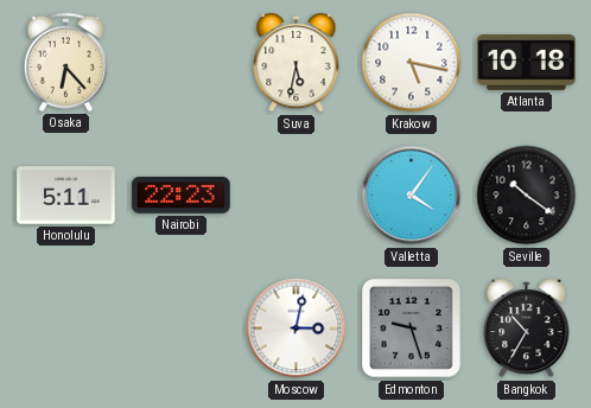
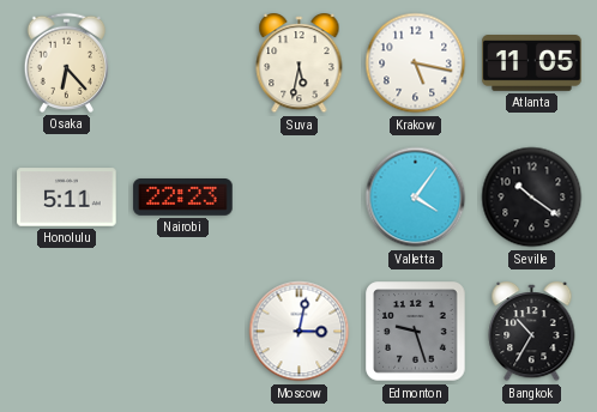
Atlanta: 10:18 -> 11:05 (532, 63)
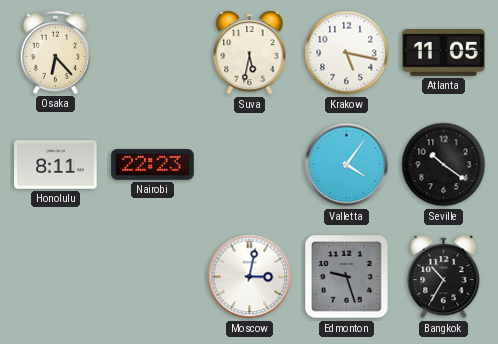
Honolulu: 5:11 -> 8:11 (56, 165)
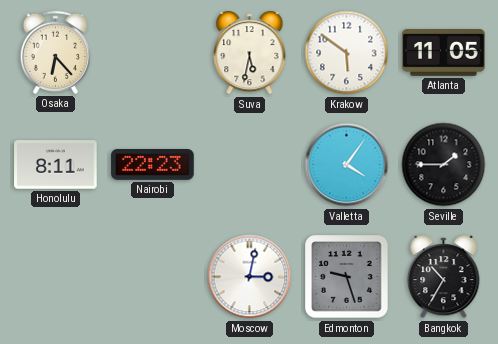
Krakow: 5:17 -> 5:51 (347, 53)
Seville: 10:21 -> 1:45 (444, 165)
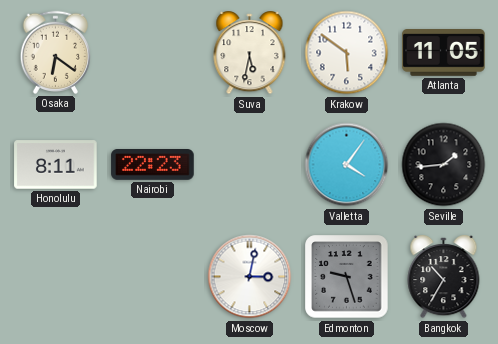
Osaka: 6:23 -> 6:21 (56, 52)
Seville: 1:45 -> 1:44 (444, 165)
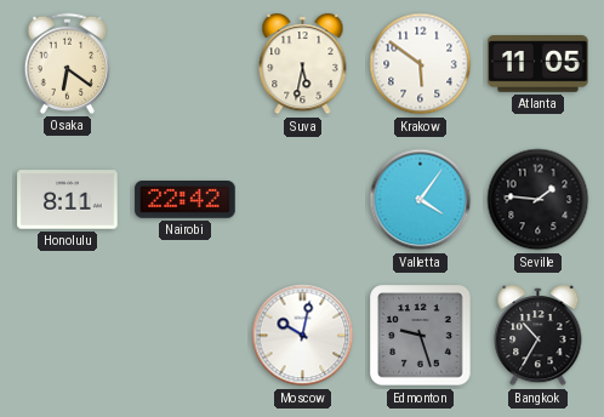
Nairobi: 22:23 -> 22:42 (186, 200)
Seville: 1:44 -> 1:46 (539, 200)
Moscow: 3:02 -> 10:02 (303, 336)
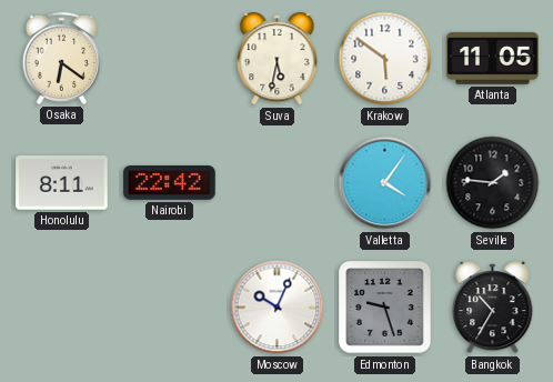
Moscow: 10:02 -> 10:04 (278, 308)
